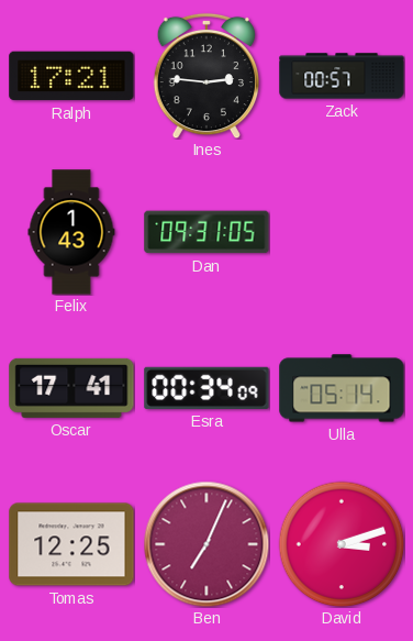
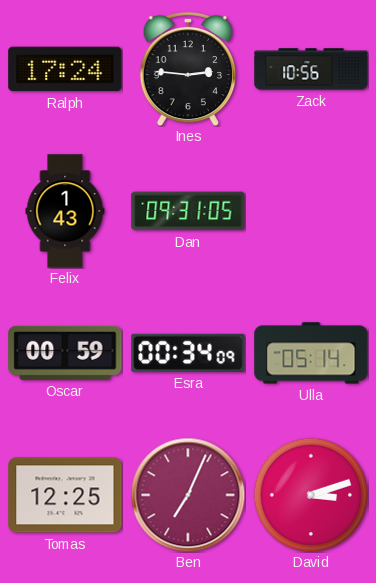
Ralph: 17:21 -> 17:24 (65, 69)
Zack: 00:57 -> 10:56 (311, 69)
Oscar: 17:41 -> 00:59 (65, 353)
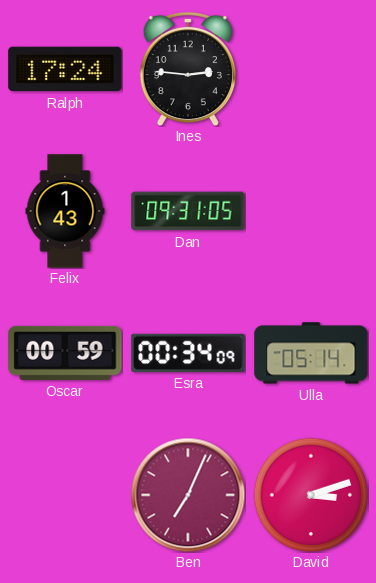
Zack: 10:56 -> none (311, 69)
Tomas: 12:25 -> none (65, 495)
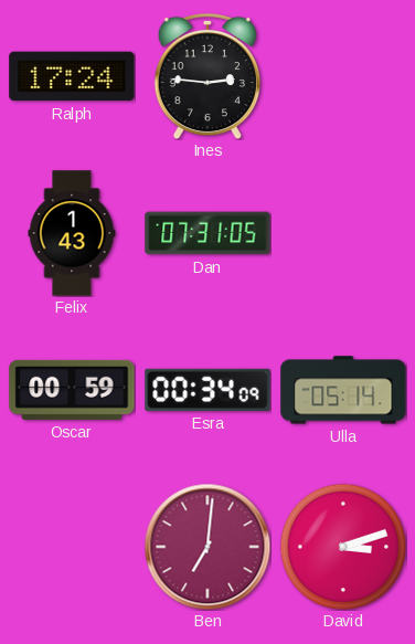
Dan: 09:31 -> 07:31 (208, 233)
Ben: 7:04 -> 7:01 (208, 547)
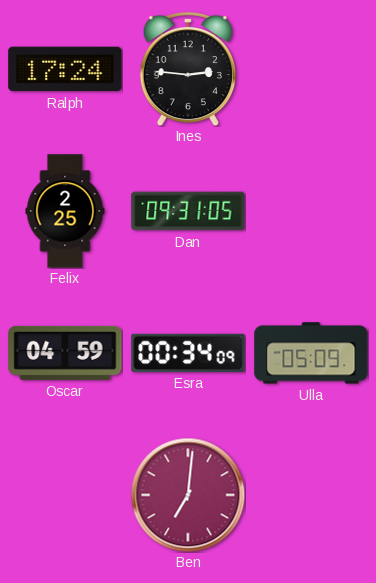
Felix: 1:43 -> 2:25 (65, 211)
Dan: 07:31 -> 09:31 (188, 211)
Oscar: 00:59 -> 04:59 (65, 353)
Ulla: 05:14 -> 05:09 (311, 353)
David: 3:12 -> none (343, 547)
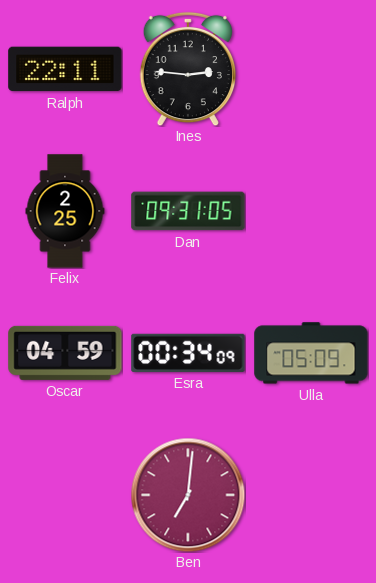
Ralph: 17:24 -> 22:11 (65, 69)
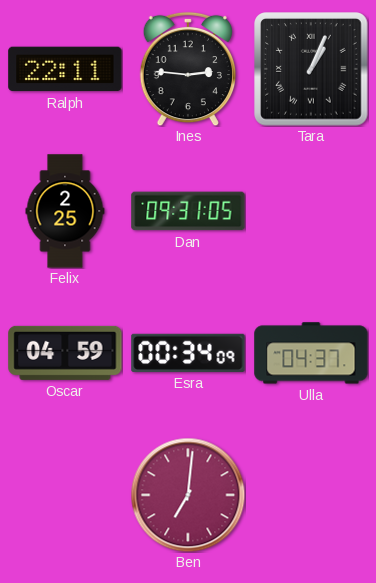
Tara: none -> 1:04 (311, 69)
Ulla: 05:09 -> 04:37 (311, 353)
